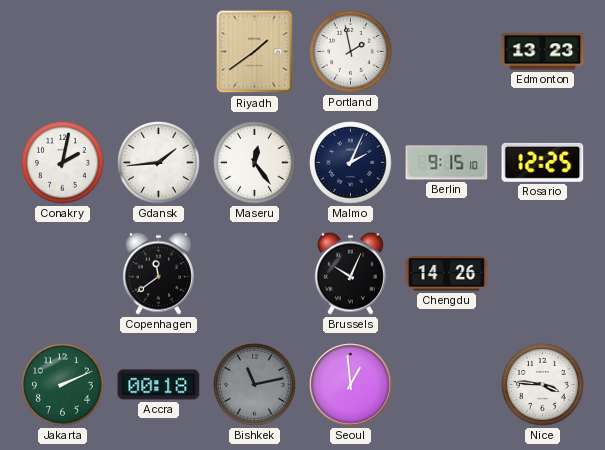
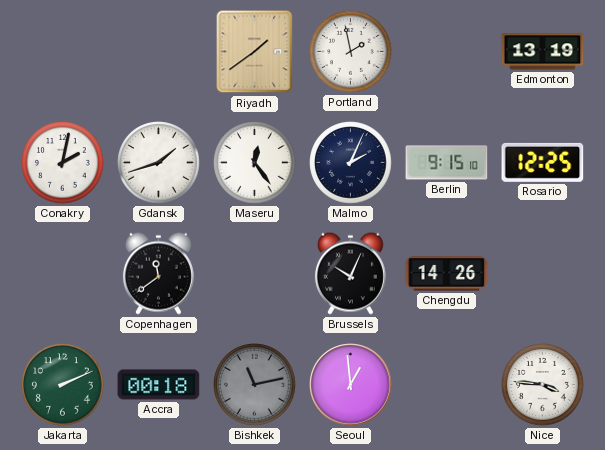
Edmonton: 13:23 -> 13:19 (543, 52)
Gdansk: 1:44 -> 1:42 (159, 163)
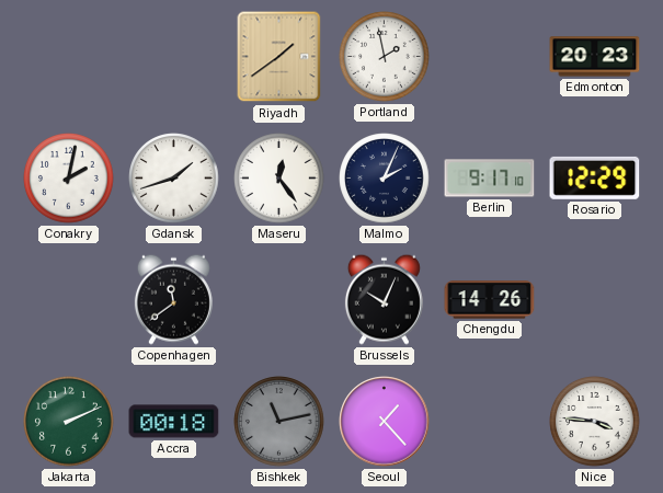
Edmonton: 13:19 -> 20:23 (595, 57)
Berlin: 9:15 -> 9:17 (490, 179)
Rosario: 12:25 -> 12:29 (595, 177)
Seoul: 12:59 -> 1:23 (385, 422)
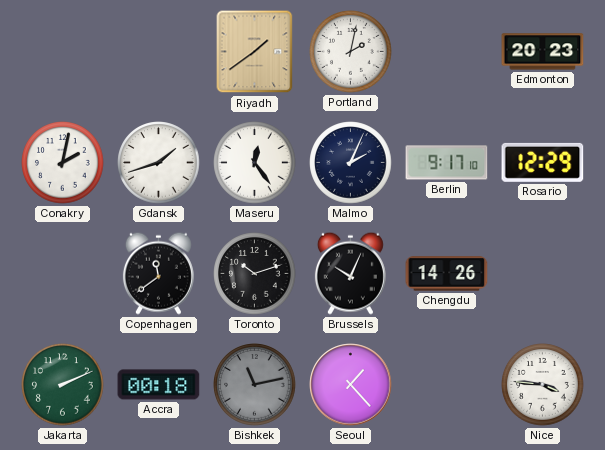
Portland: 1:58 -> 2:02 (351, 52)
Toronto: none -> 10:12 (255, 274)
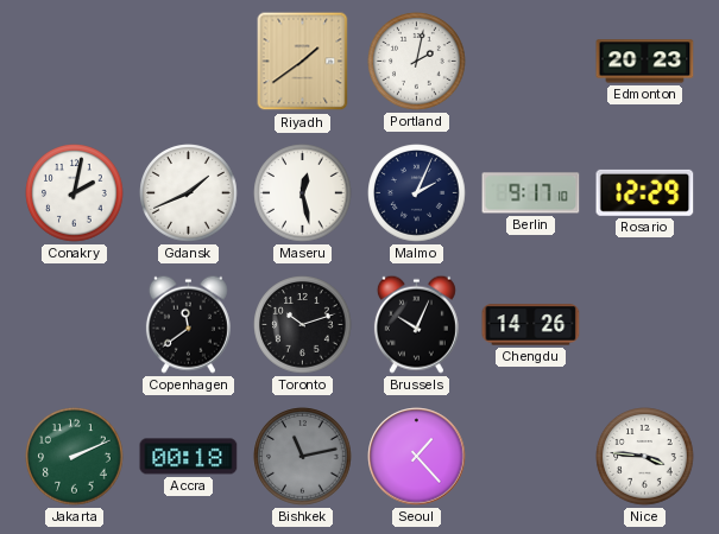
Gdansk: 1:42 -> 1:41 (189, 193)
Maseru: 12:24 -> 12:28 (303, 193)
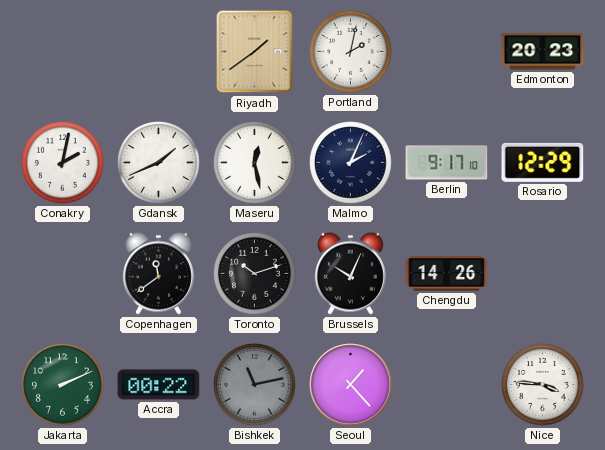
Accra: 00:18 -> 00:22 (159, 385)
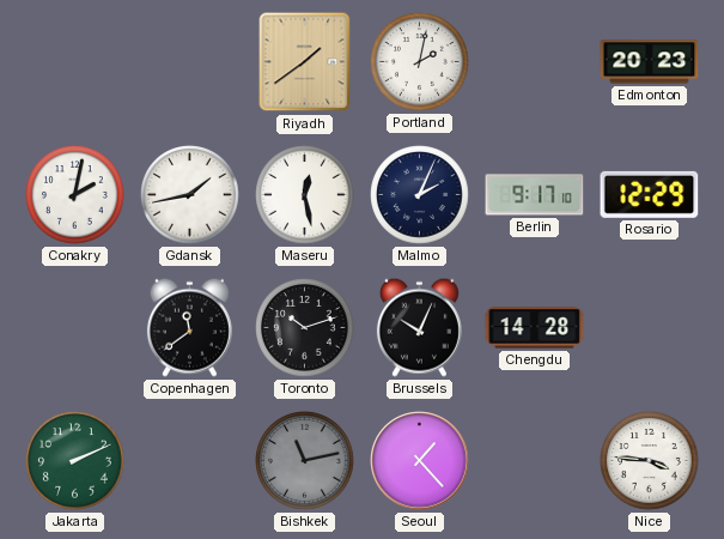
Gdansk: 1:41 -> 1:43 (190, 195)
Chengdu: 14:26 -> 14:28 (535, 328)
Accra: 00:22 -> none (159, 385)
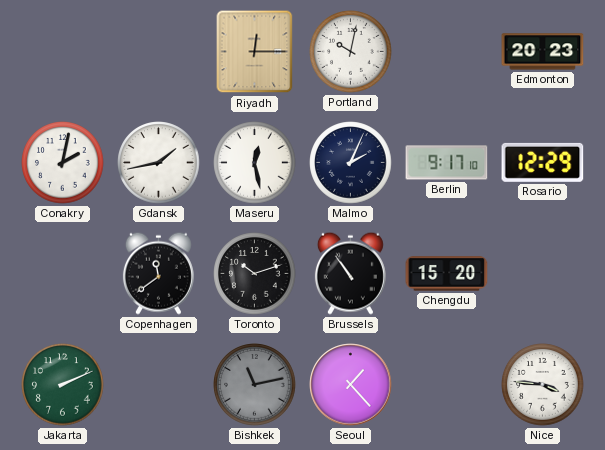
Riyadh: 1:39 -> 12:15 (255, 52)
Portland: 2:02 -> 10:02 (351, 52)
Brussels: 10:04 -> 10:54 (350, 273)
Chengdu: 14:28 -> 15:20 (447, 274)
